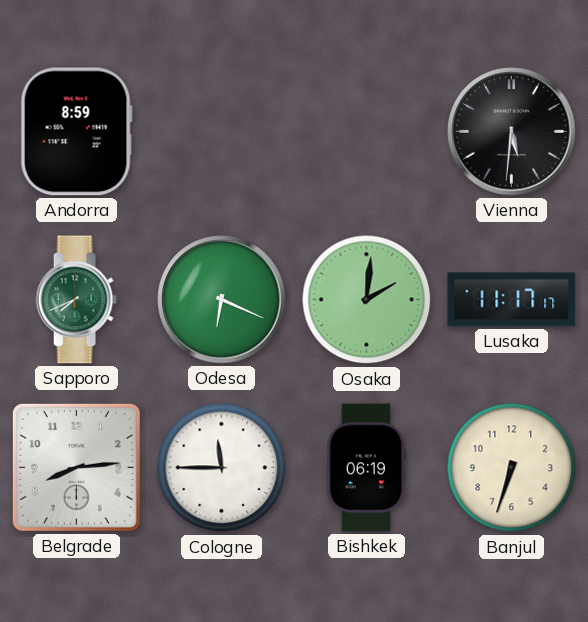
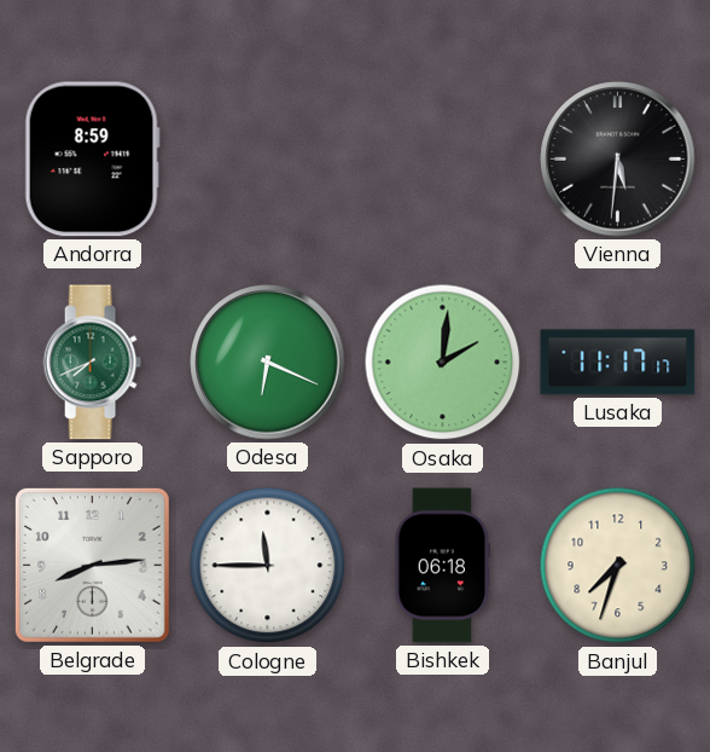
Bishkek: 06:19 -> 06:18 (443, 566)
Banjul: 6:33 -> 7:33 (618, 566)
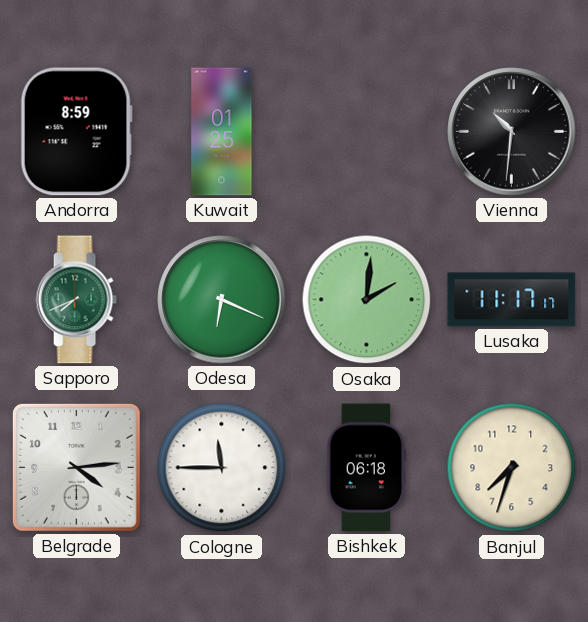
Kuwait: none -> 01:25 (222, 132)
Vienna: 5:31 -> 10:31 (512, 132)
Belgrade: 8:14 -> 4:14 (76, 467)
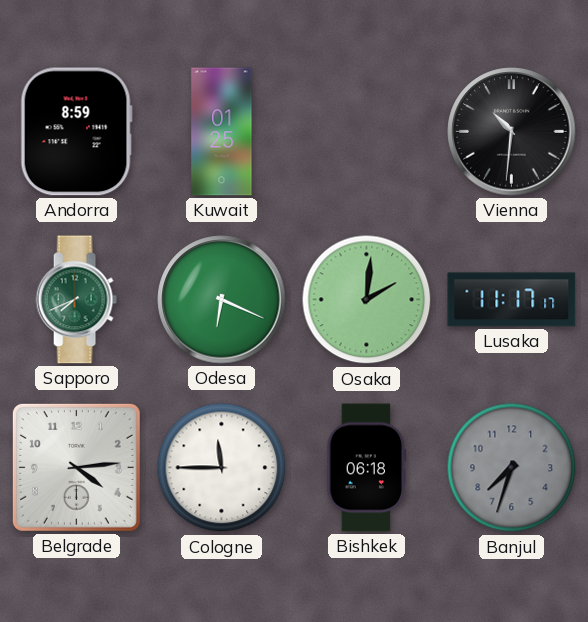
Banjul dial: cream -> grey (512, 468)
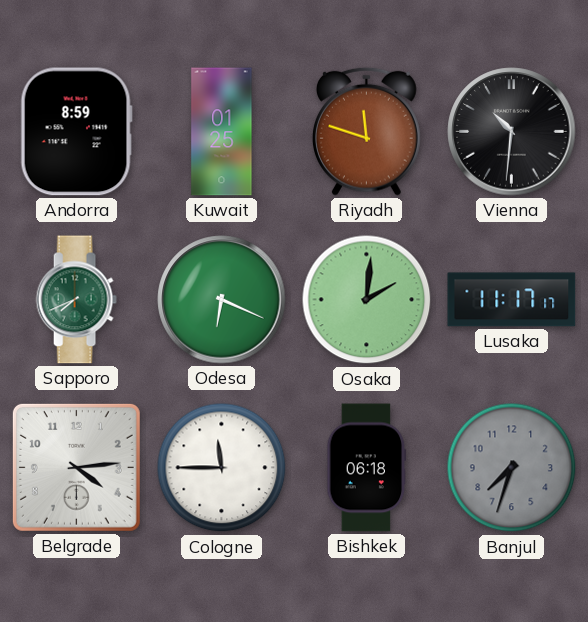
Riyadh: none -> 11:48 (366, 131)
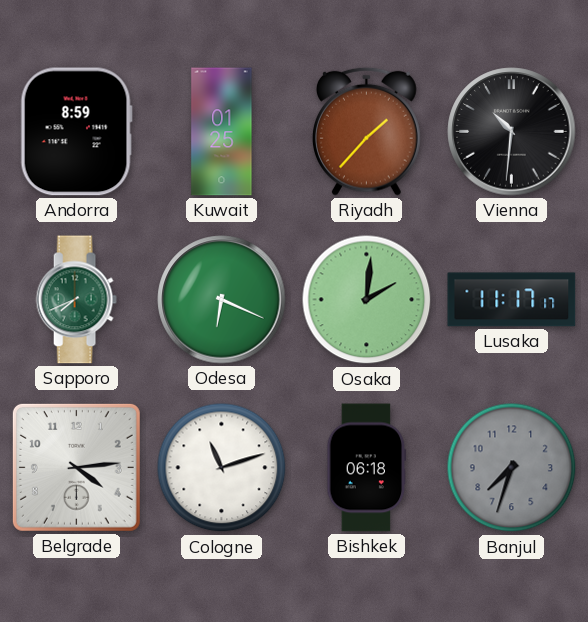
Riyadh: 11:48 -> 1:37 (366, 131)
Cologne: 11:45 -> 11:12 (222, 468)
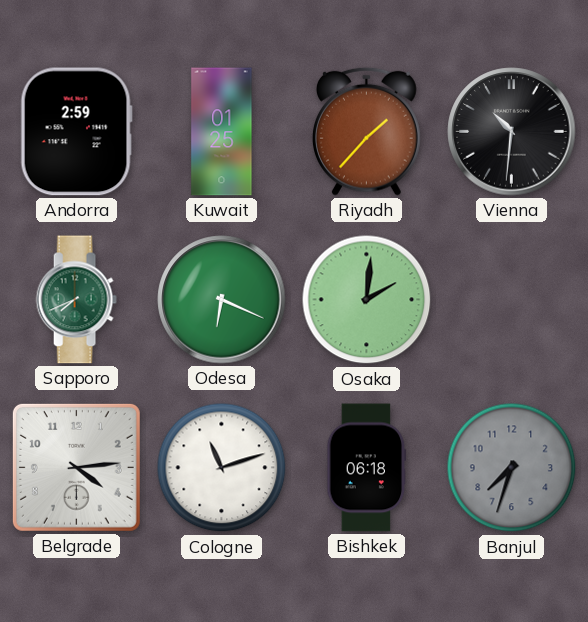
Andorra: 8:59 -> 2:59 (76, 132)
Lusaka: 11:17 -> none (512, 300)
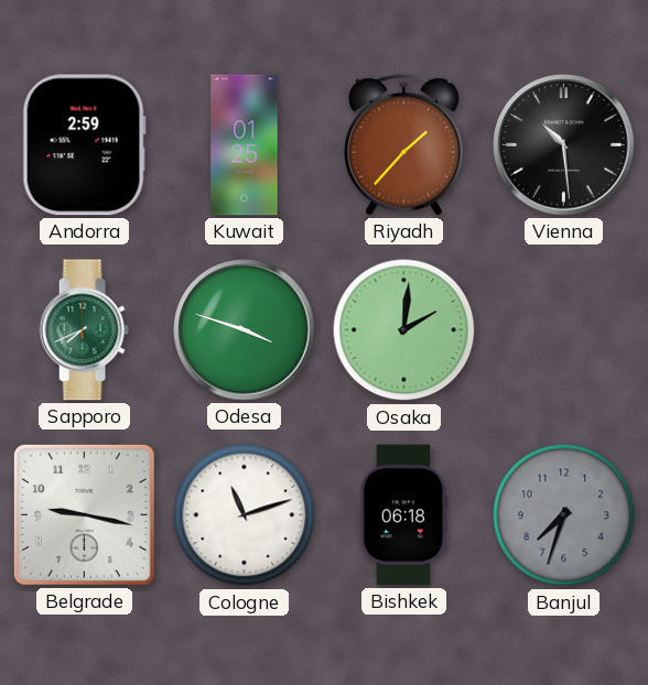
Vienna: 10:31 -> 10:29 (564, 145)
Odesa: 6:19 -> 3:48 (245, 330)
Belgrade: 4:14 -> 9:17 (84, 514)
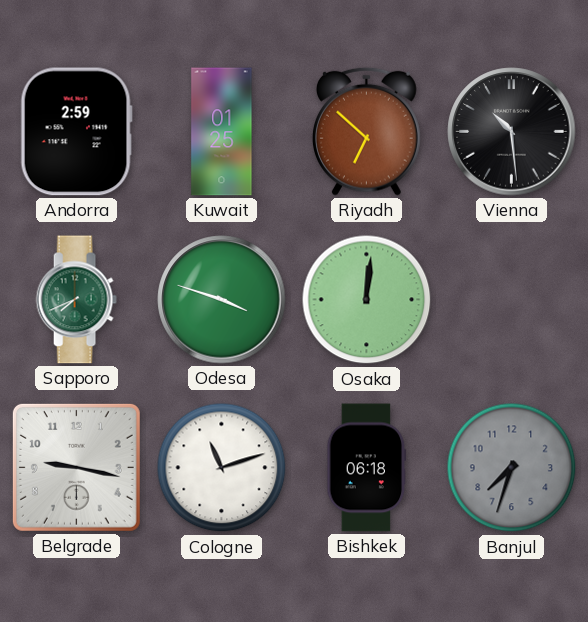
Riyadh: 1:37 -> 6:52 (366, 131)
Osaka: 2:01 -> 12:01 (367, 300)
